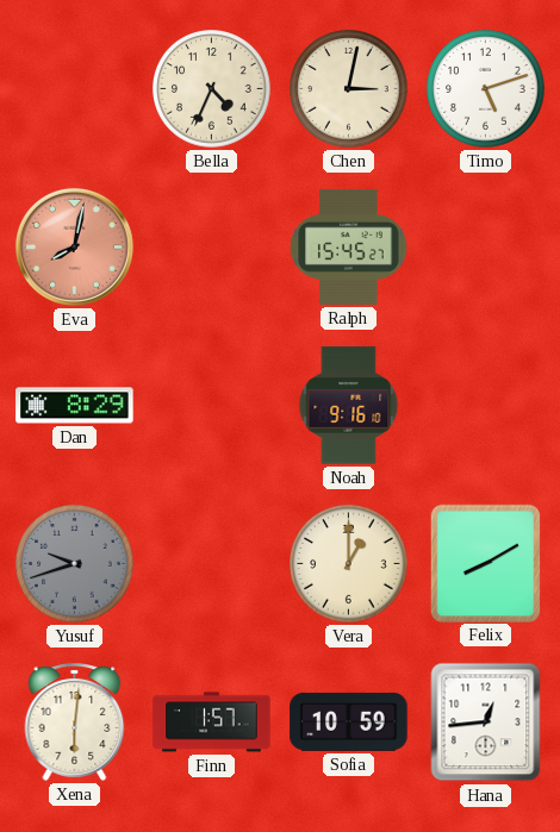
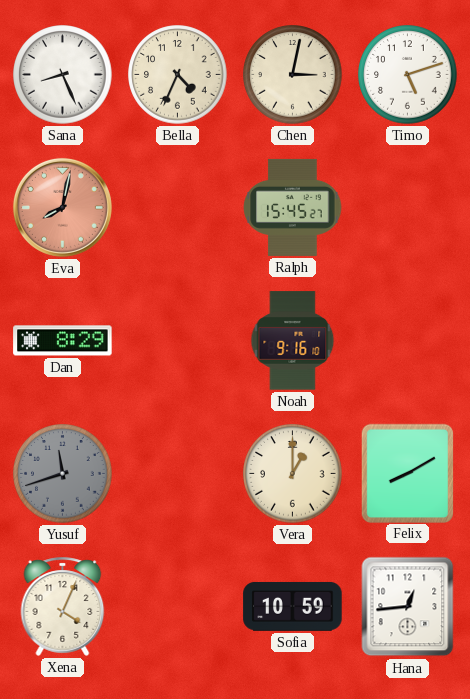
Sana: none -> 8:26 (63, 75)
Yusuf: 9:42 -> 11:42 (63, 474)
Xena: 6:01 -> 4:04 (63, 606)
Finn: 1:57 -> none (212, 722)
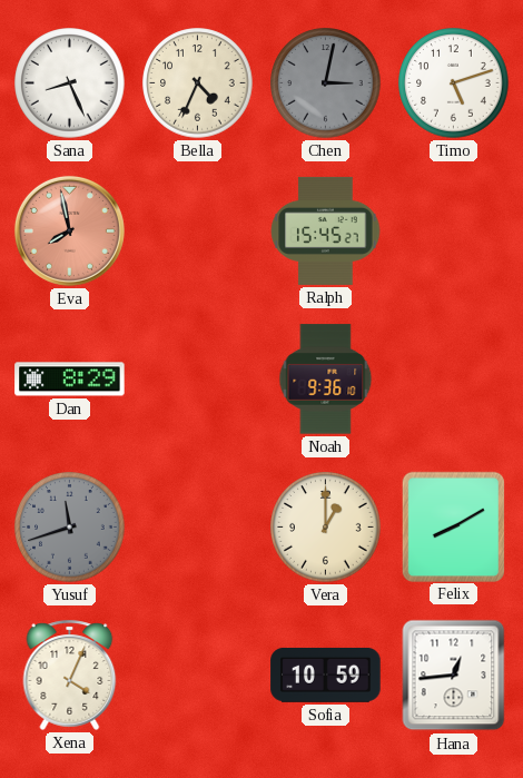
Chen dial: cream -> grey (326, 83)
Eva: 8:02 -> 7:58 (69, 230)
Noah: 9:16 -> 9:36 (326, 380)
